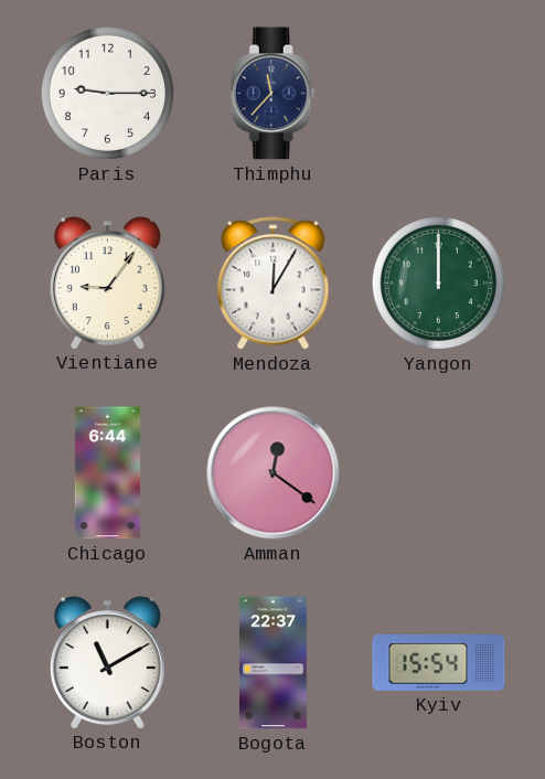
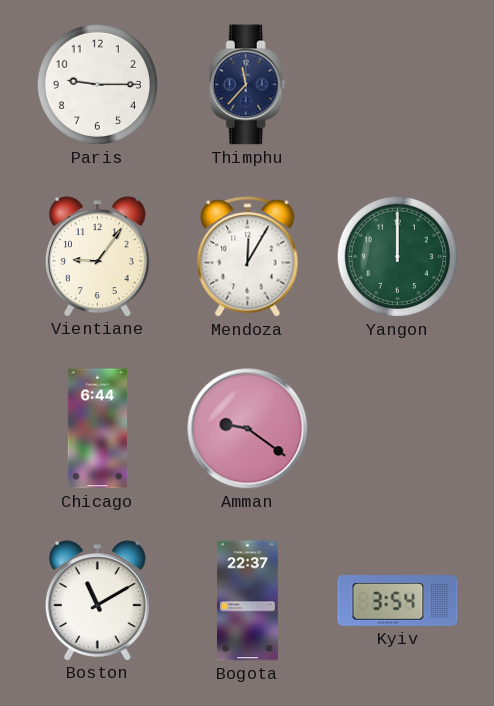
Amman: 12:21 -> 9:21 (248, 429)
Kyiv: 15:54 -> 3:54 (398, 601)
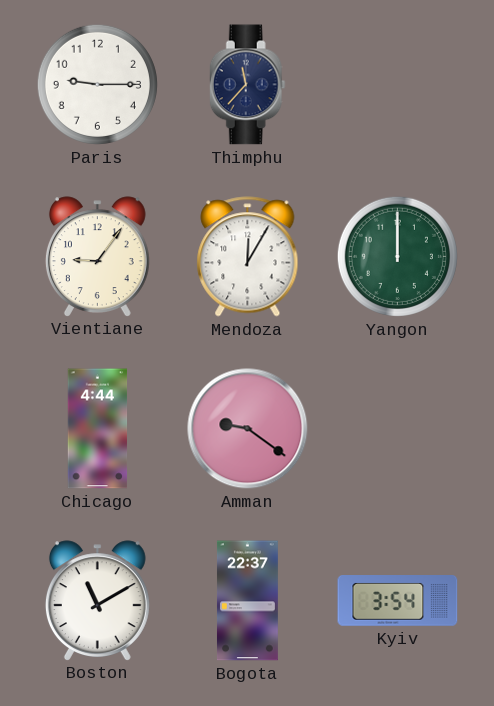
Chicago: 6:44 -> 4:44 (98, 429)
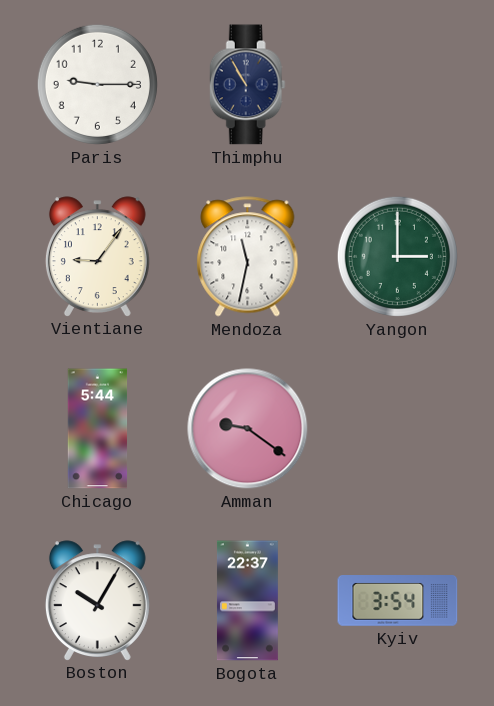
Thimphu: 11:37 -> 10:55 (247, 85)
Mendoza: 12:05 -> 11:32 (248, 257)
Yangon: 12:00 -> 3:00 (397, 256)
Chicago: 4:44 -> 5:44 (98, 429)
Boston: 11:10 -> 10:05 (97, 600)
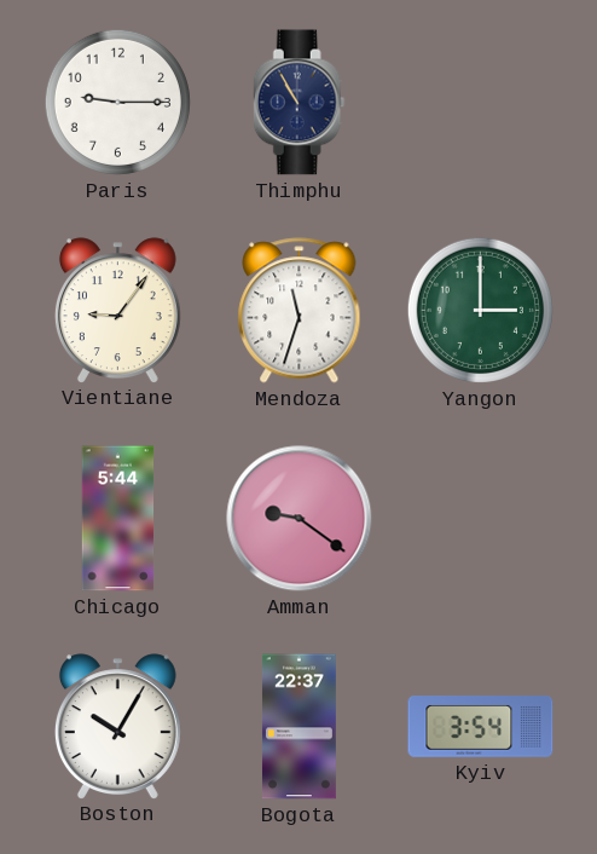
Mendoza: 11:32 -> 11:33 (300, 311)
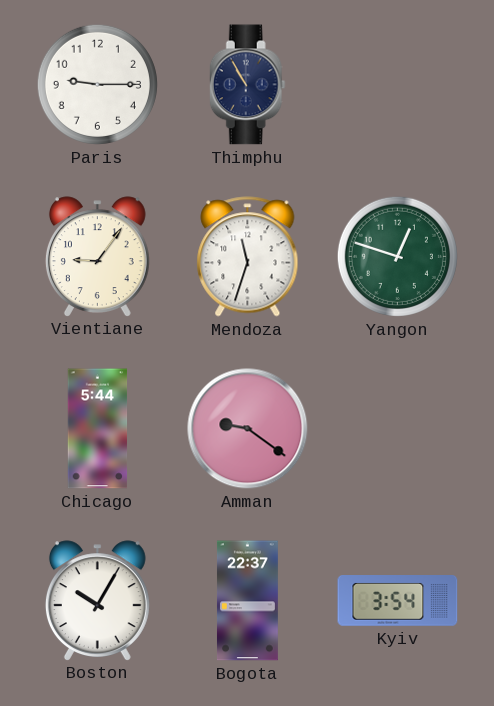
Yangon: 3:00 -> 12:48 (397, 256)
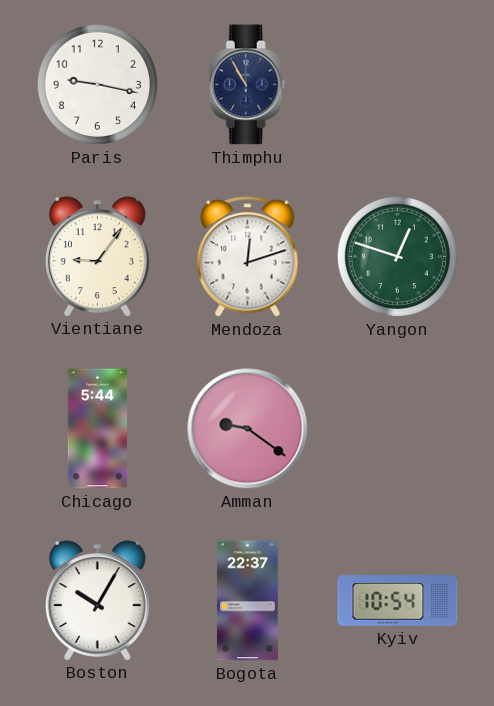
Paris: 9:15 -> 9:17 (97, 84)
Mendoza: 11:33 -> 12:12 (248, 257)
Kyiv: 3:54 -> 10:54 (398, 601)
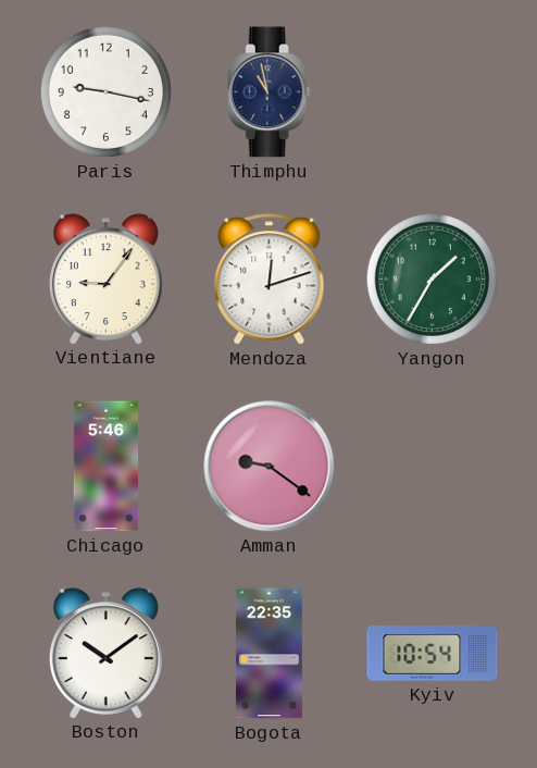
Thimphu: 10:55 -> 10:58 (268, 92)
Yangon: 12:48 -> 1:35 (432, 278)
Chicago: 5:44 -> 5:46 (107, 467)
Boston: 10:05 -> 10:09 (105, 653)
Bogota: 22:37 -> 22:35 (268, 654)
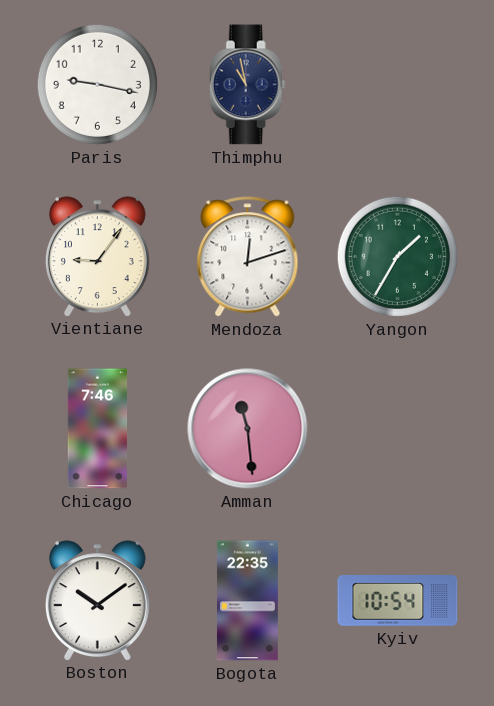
Chicago: 5:46 -> 7:46 (98, 429)
Amman: 9:21 -> 11:29 (248, 429)
